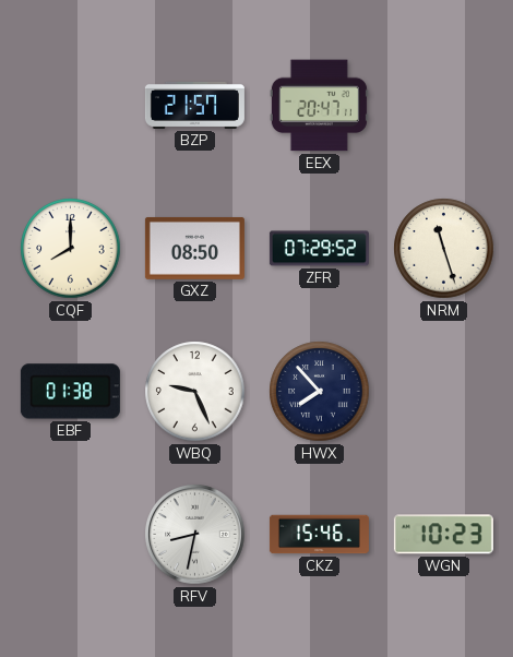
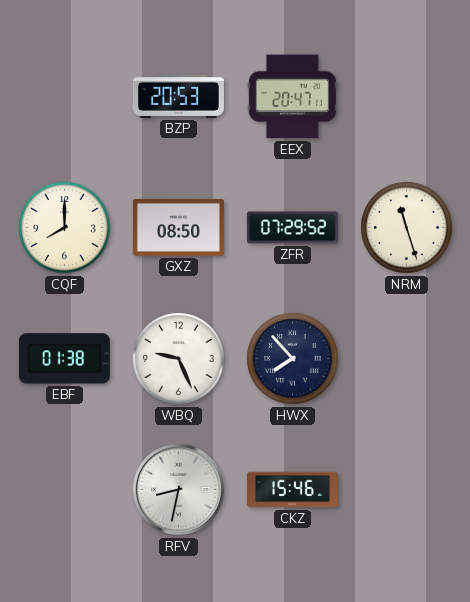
BZP: 21:57 -> 20:53 (178, 96)
WGN: 10:23 -> none (443, 535)
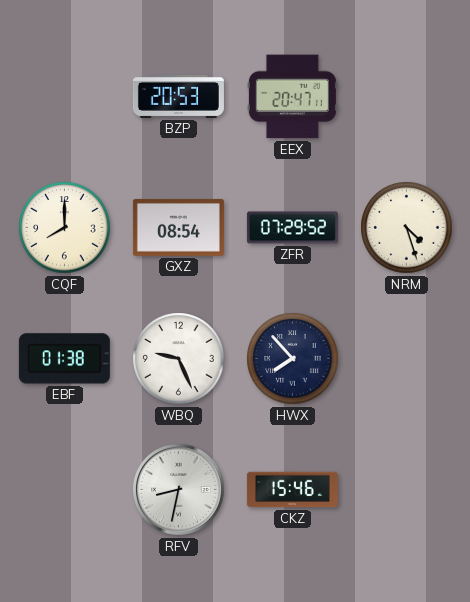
GXZ: 08:50 -> 08:54 (178, 227)
NRM: 11:27 -> 4:27 (407, 228)
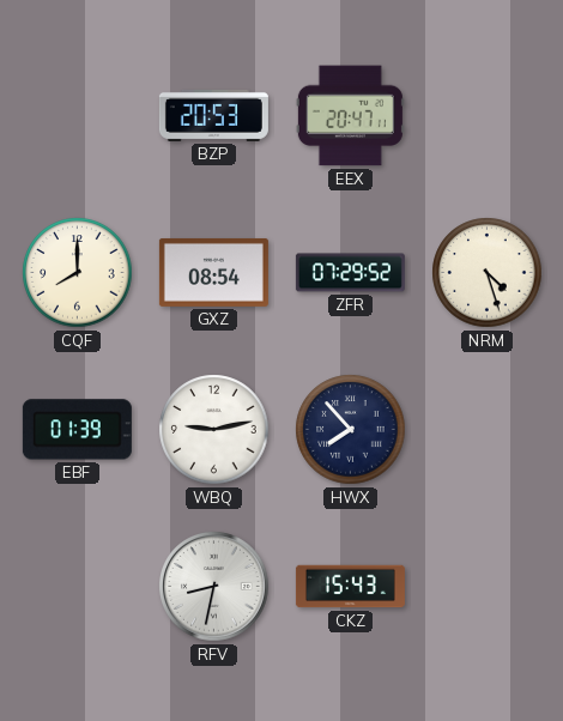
EBF: 01:38 -> 01:39 (77, 430)
WBQ: 9:26 -> 9:13 (214, 430)
CKZ: 15:46 -> 15:43 (350, 587)
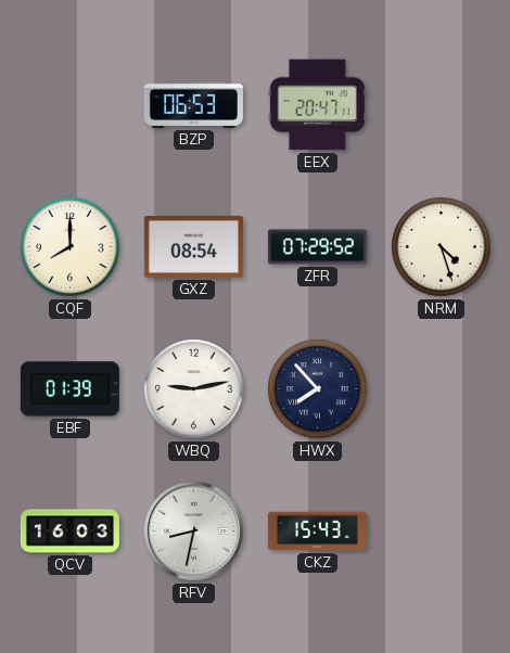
BZP: 20:53 -> 06:53 (193, 104)
QCV: none -> 16:03 (69, 532)
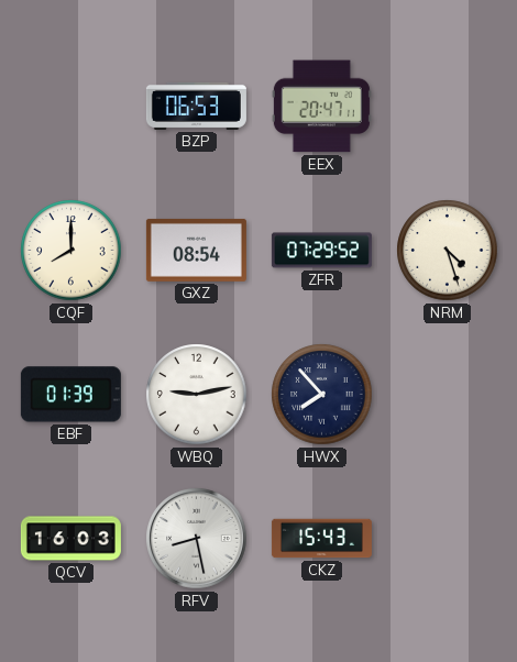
RFV: 8:32 -> 8:28 (197, 539)
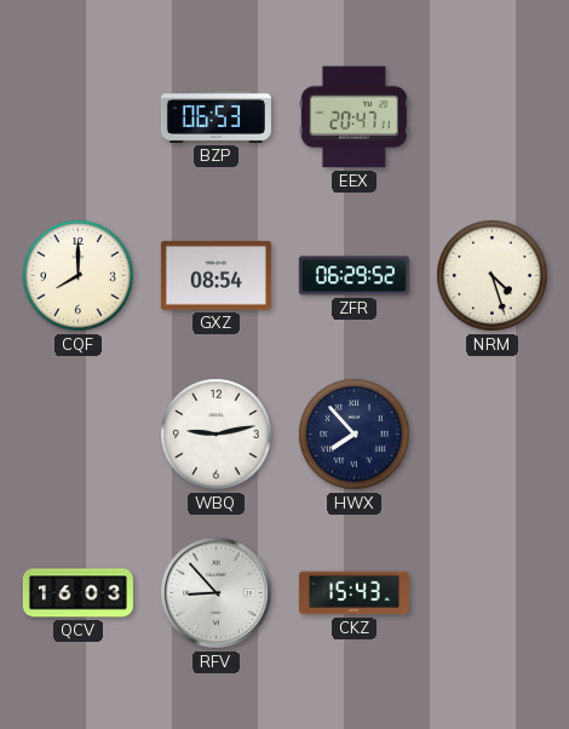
ZFR: 07:29 -> 06:29 (354, 276)
EBF: 01:39 -> none (70, 395)
RFV: 8:28 -> 8:53 (217, 593)
